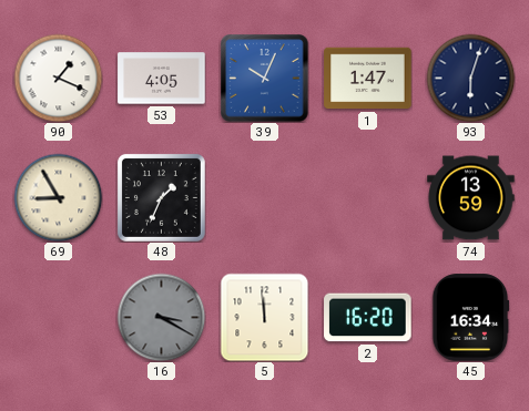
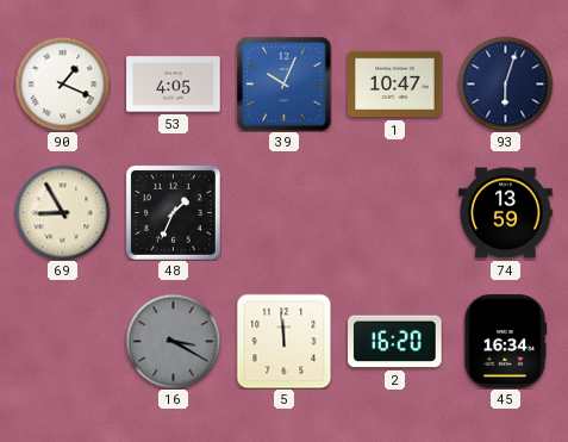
1: 1:47 -> 10:47 (395, 85)
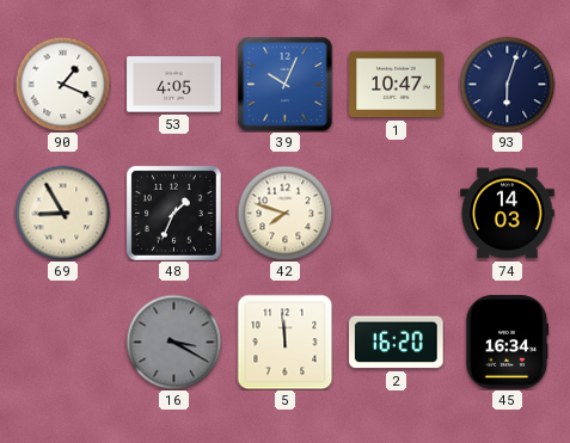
42: none -> 7:48 (284, 213)
74: 13:59 -> 14:03 (508, 214)
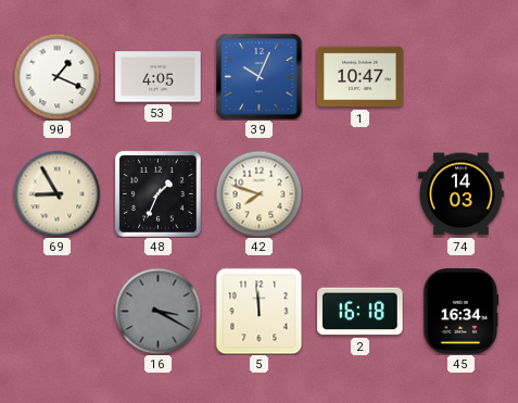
93: 6:03 -> none (507, 84)
2: 16:20 -> 16:18 (361, 312)
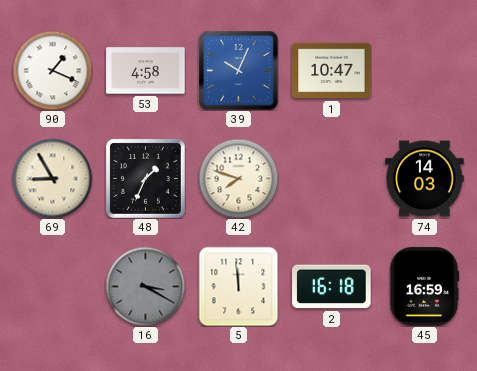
53: 4:05 -> 4:58 (146, 71)
45: 16:34 -> 16:59 (424, 287)
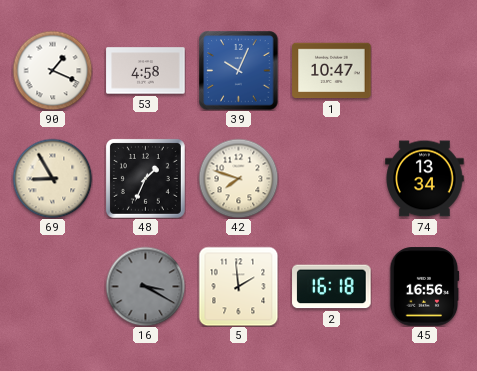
74: 14:03 -> 13:34 (425, 179)
5: 11:59 -> 1:59 (238, 286)
45: 16:59 -> 16:56 (424, 287)
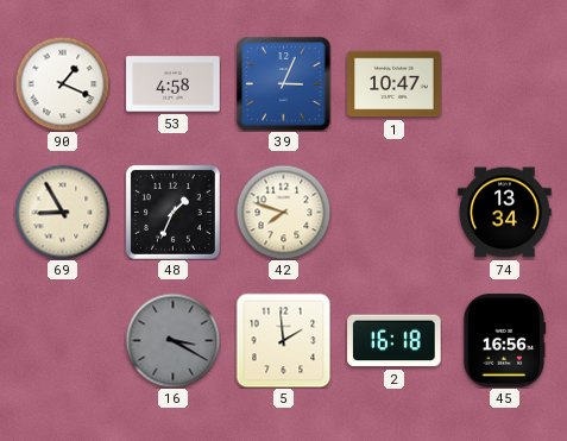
39: 10:04 -> 3:04 (284, 84)
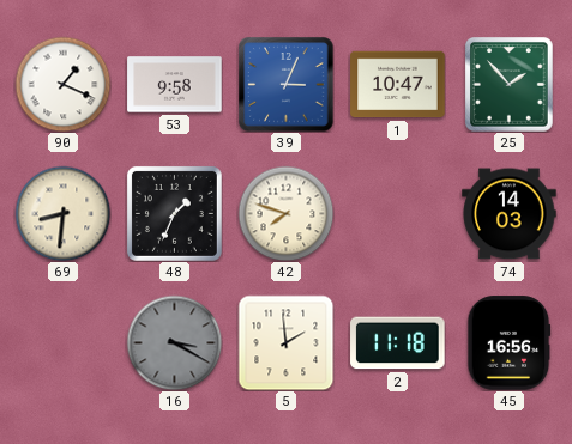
53: 4:58 -> 9:58 (175, 85)
25: none -> 1:53 (510, 85)
69: 8:55 -> 8:31 (62, 213)
74: 13:34 -> 14:03 (510, 214)
2: 16:18 -> 11:18 (398, 343)
